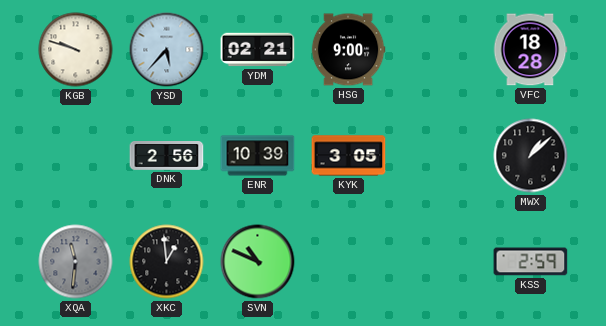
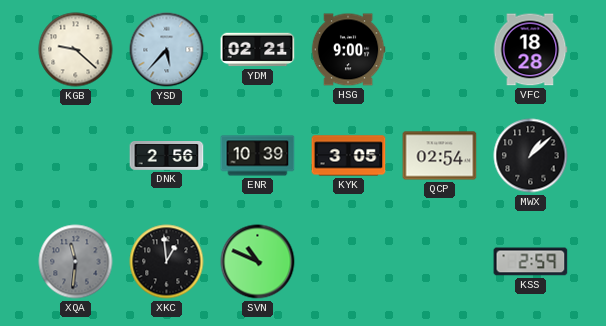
KGB: 9:48 -> 9:22 (76, 50)
QCP: none -> 02:54 (440, 156)
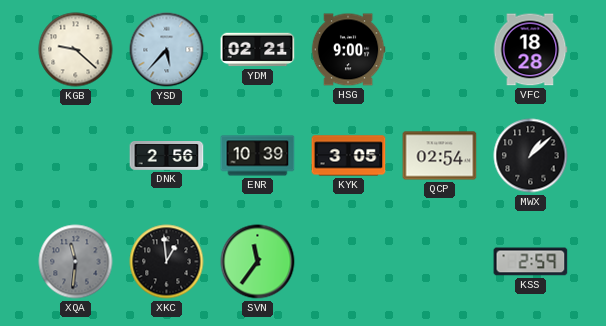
SVN: 10:49 -> 11:36 (258, 262)
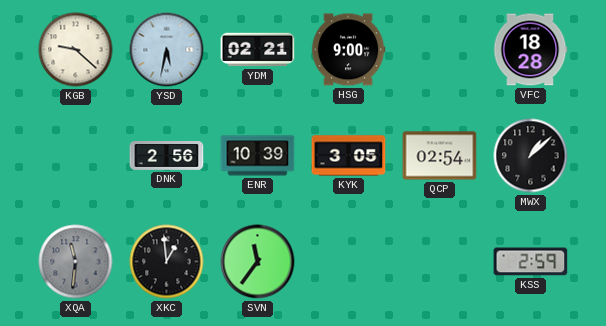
YSD: 5:37 -> 5:32 (167, 50)
